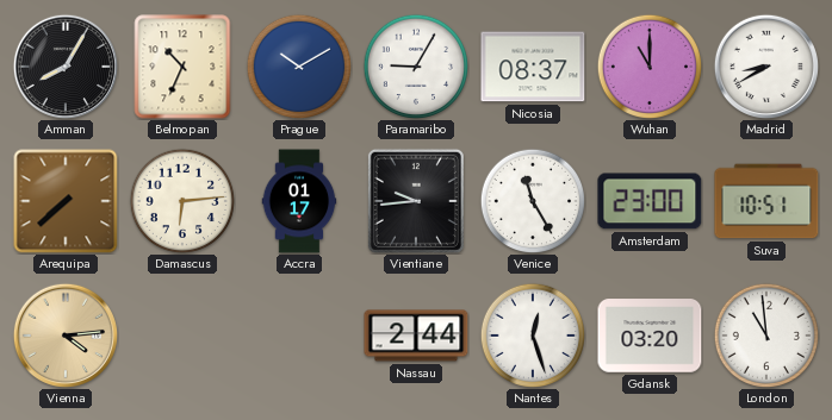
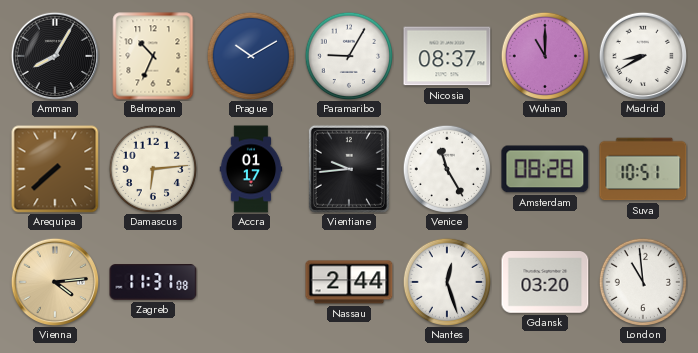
Amsterdam: 23:00 -> 08:28 (545, 169)
Zagreb: none -> 11:31 (153, 282)
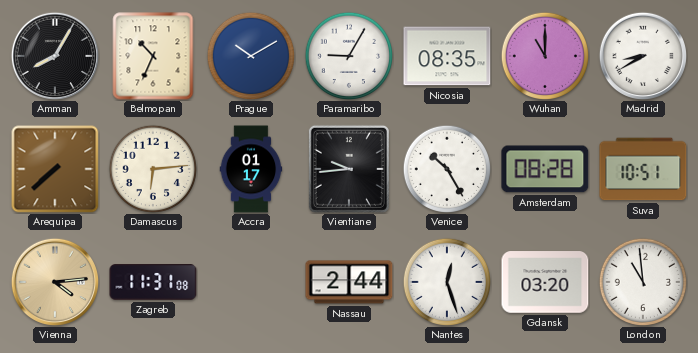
Nicosia: 08:37 -> 08:35 (447, 56)
Venice: 11:25 -> 10:25 (446, 168)
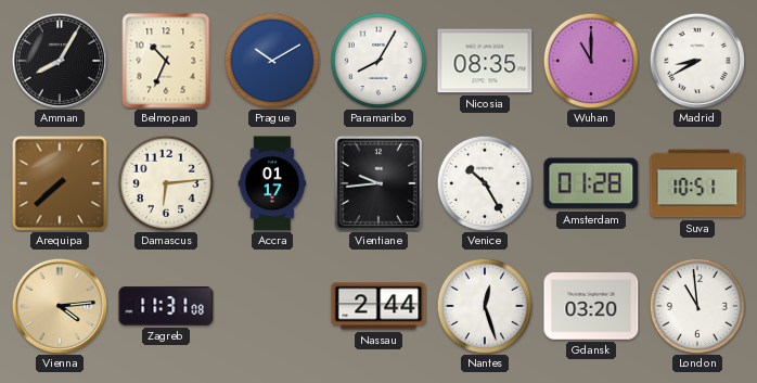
Paramaribo: 9:05 -> 8:05 (377, 60)
Amsterdam: 08:28 -> 01:28 (591, 183)
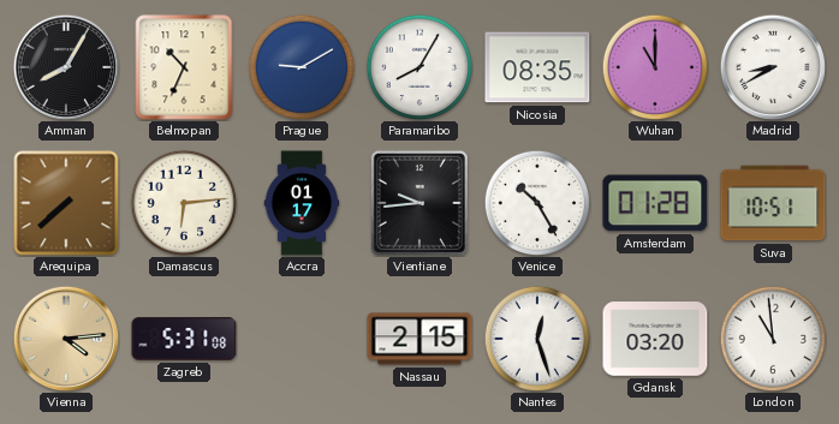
Prague: 10:10 -> 9:10 (301, 66)
Zagreb: 11:31 -> 5:31 (184, 339)
Nassau: 2:44 -> 2:15 (419, 339)
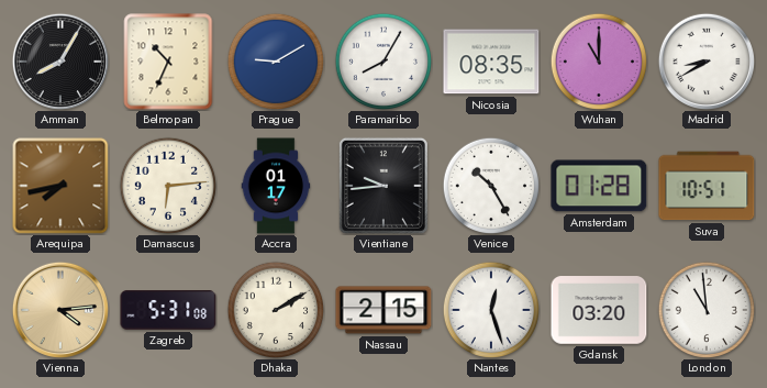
Arequipa: 7:38 -> 7:43 (60, 186)
Dhaka: none -> 2:10 (275, 309)
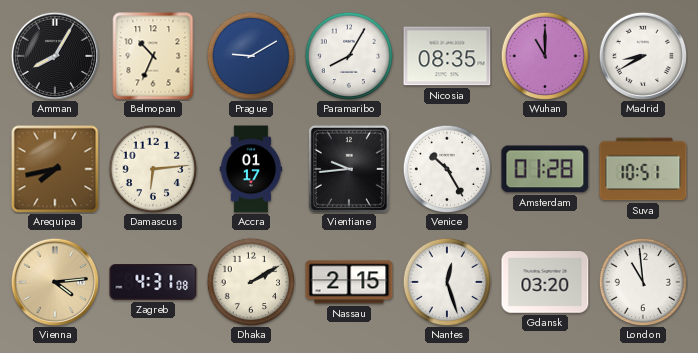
Zagreb: 5:31 -> 4:31 (153, 282)
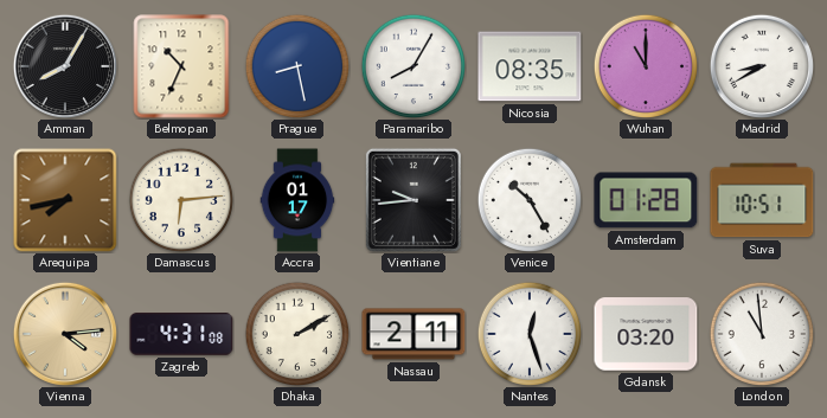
Prague: 9:10 -> 8:28 (296, 65)
Nassau: 2:15 -> 2:11 (413, 334)
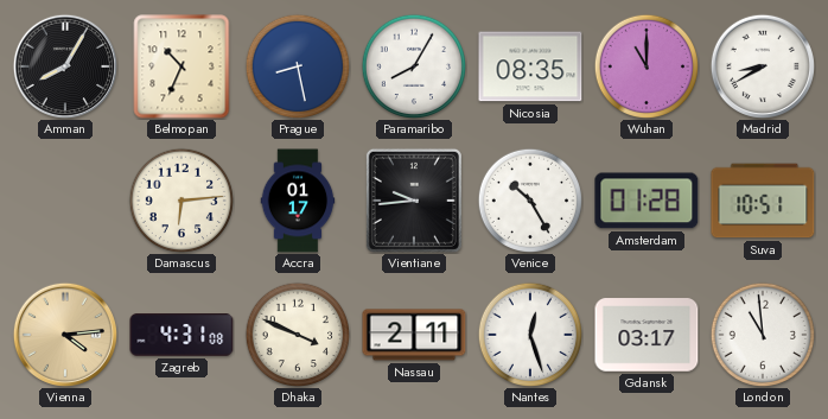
Arequipa: 7:43 -> none (65, 200)
Dhaka: 2:10 -> 3:49 (297, 334)
Gdansk: 03:20 -> 03:17 (647, 335)
